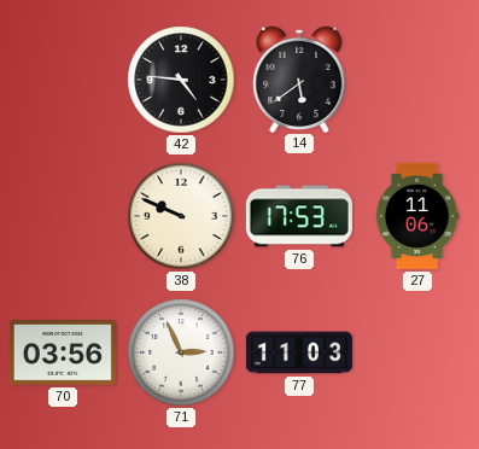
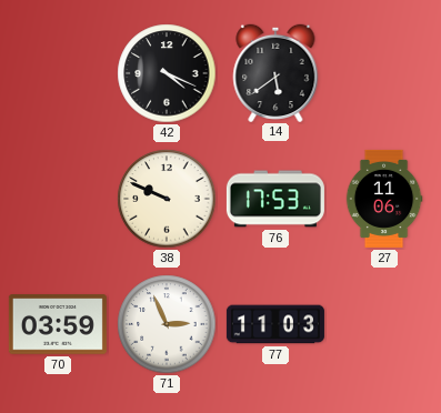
42: 4:46 -> 4:19 (167, 73)
70: 03:56 -> 03:59 (58, 324)
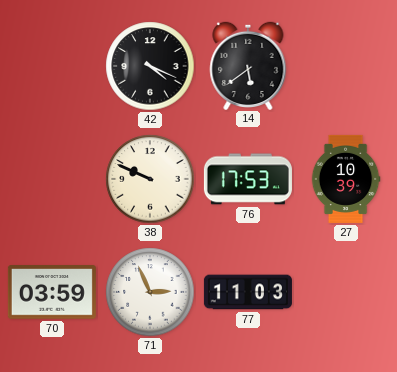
27: 11:06 -> 10:39 (346, 179)
